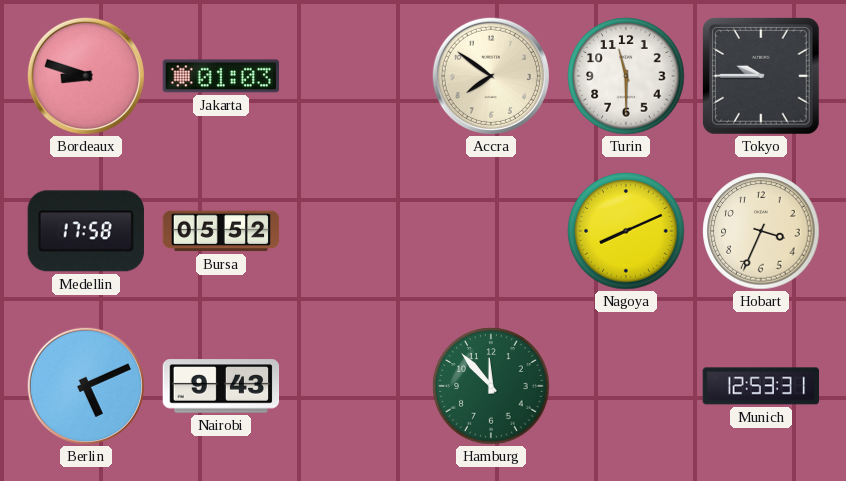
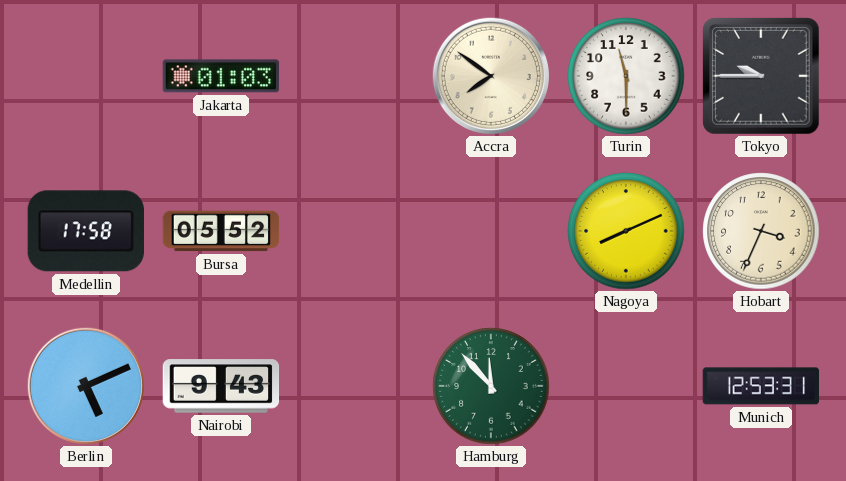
Bordeaux: 8:48 -> none (86, 76)
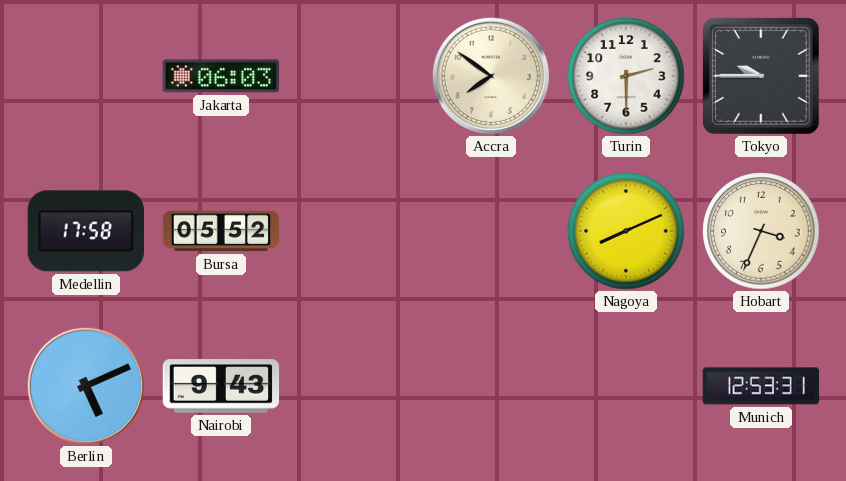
Jakarta: 01:03 -> 06:03 (221, 76)
Turin: 11:30 -> 2:30 (626, 76)
Hamburg: 11:53 -> none (491, 386)
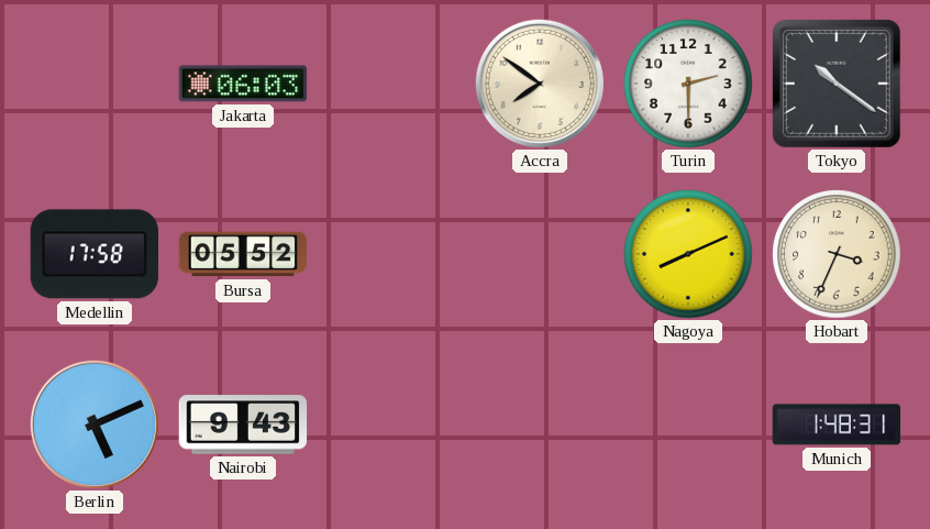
Tokyo: 9:45 -> 10:21 (838, 85)
Munich: 12:53 -> 1:48 (837, 425)
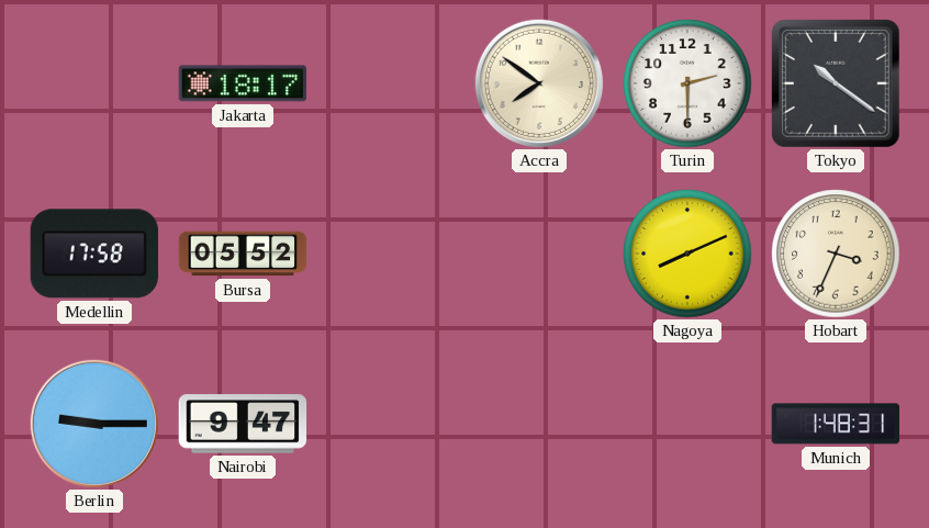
Jakarta: 06:03 -> 18:17 (243, 83)
Berlin: 5:11 -> 9:15 (94, 424)
Nairobi: 9:43 -> 9:47 (243, 424)
